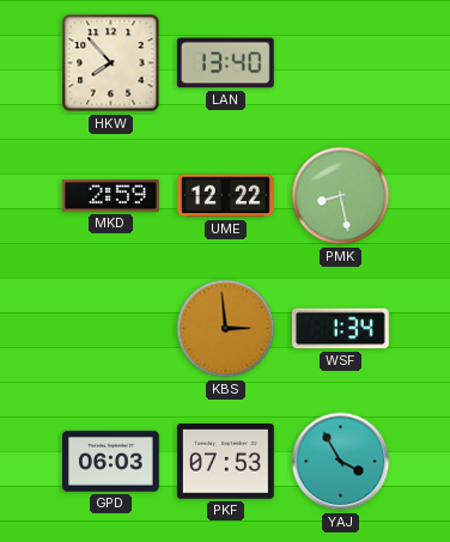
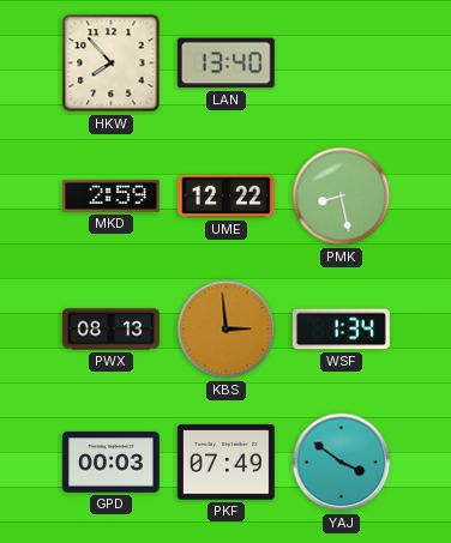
PWX: none -> 08:13 (112, 330)
GPD: 06:03 -> 00:03 (110, 463)
PKF: 07:53 -> 07:49 (225, 463)
YAJ: 3:55 -> 3:51 (342, 463)
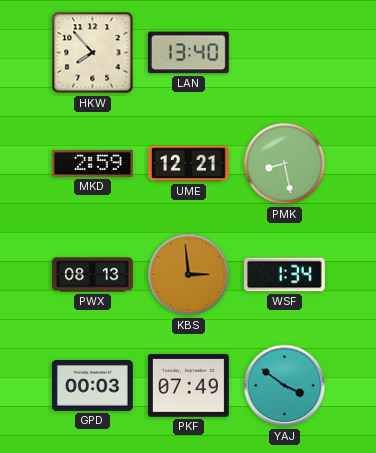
UME: 12:22 -> 12:21 (189, 164)
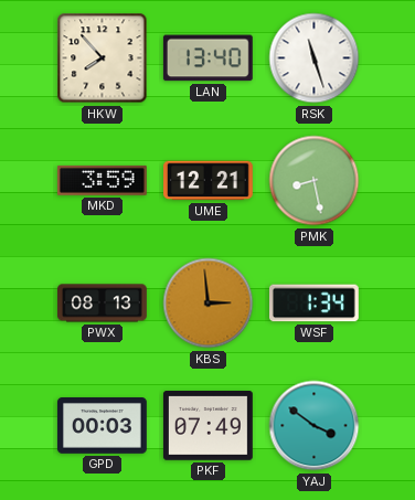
RSK: none -> 11:27 (315, 58)
MKD: 2:59 -> 3:59 (102, 180)
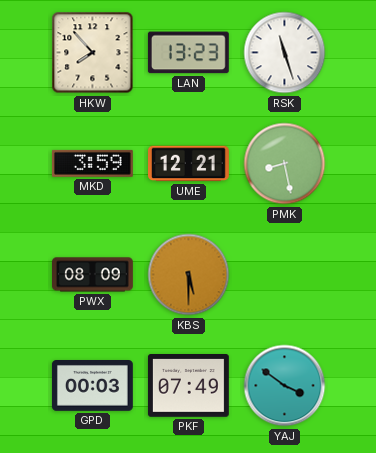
LAN: 13:40 -> 13:23 (188, 53)
PWX: 08:13 -> 08:09 (93, 275)
KBS: 2:59 -> 5:30 (189, 275)
WSF: 1:34 -> none (313, 304)
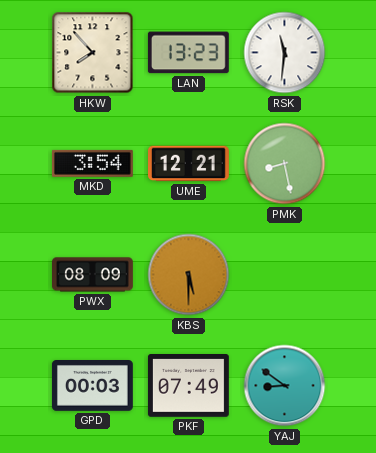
RSK: 11:27 -> 11:31 (285, 53)
MKD: 3:59 -> 3:54 (92, 163)
YAJ: 3:51 -> 8:51 (285, 386)
